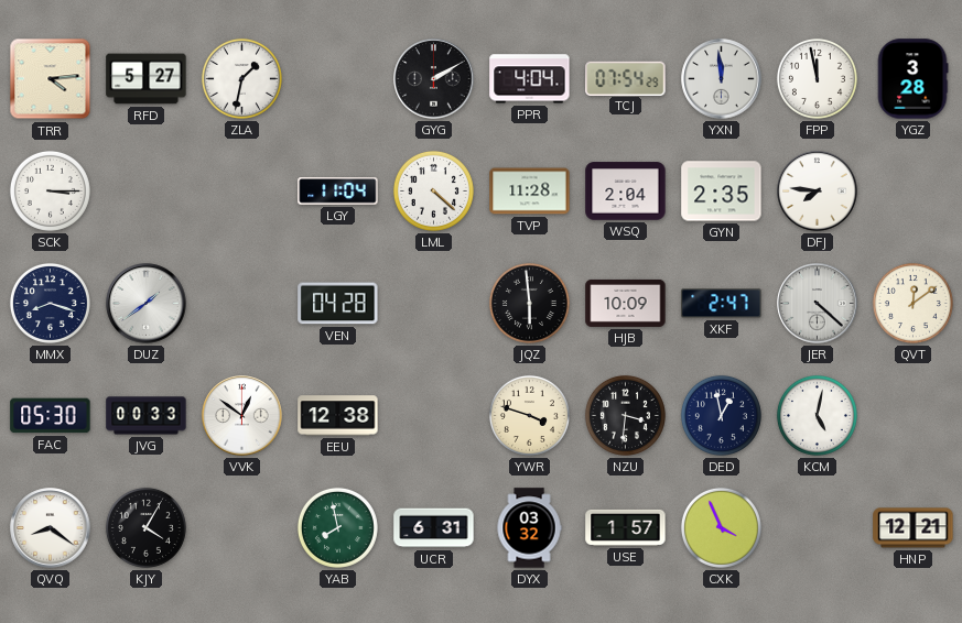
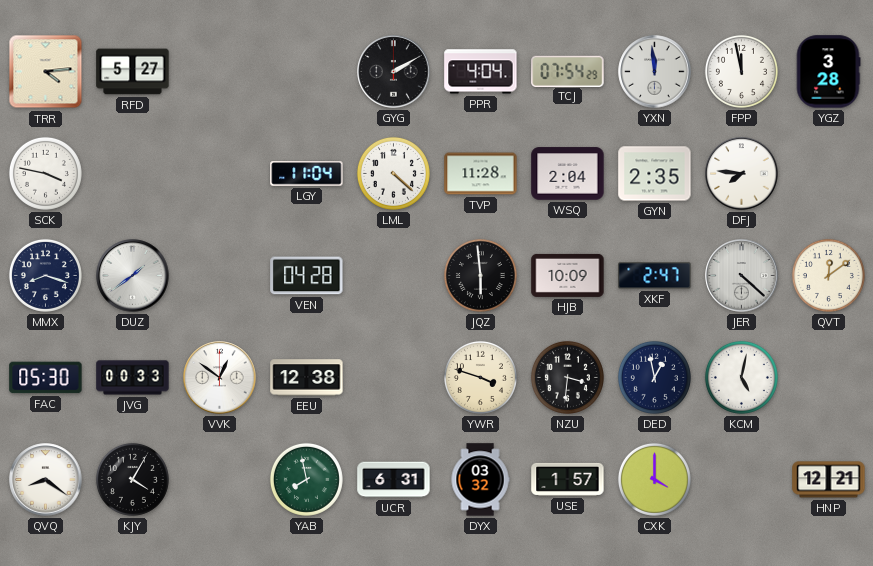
ZLA: 1:32 -> none (241, 78)
SCK: 3:15 -> 3:47 (45, 173)
CXK: 3:56 -> 4:00 (654, 479)
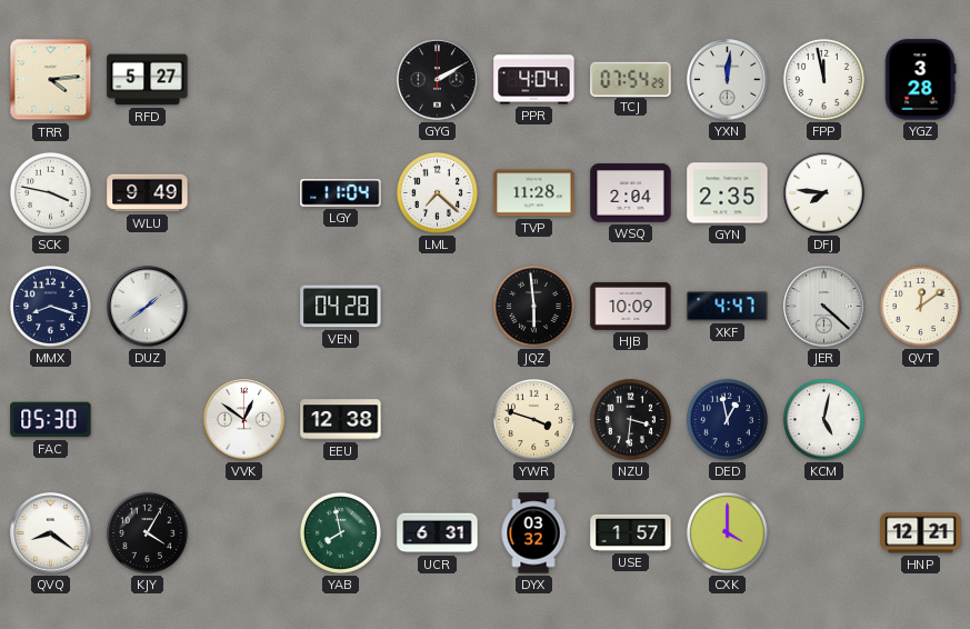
YXN: 11:59 -> 12:01 (728, 80)
WLU: none -> 9:49 (148, 193)
LML: 4:22 -> 7:22 (437, 192)
XKF: 2:47 -> 4:47 (728, 307)
JVG: 00:33 -> none (133, 378)
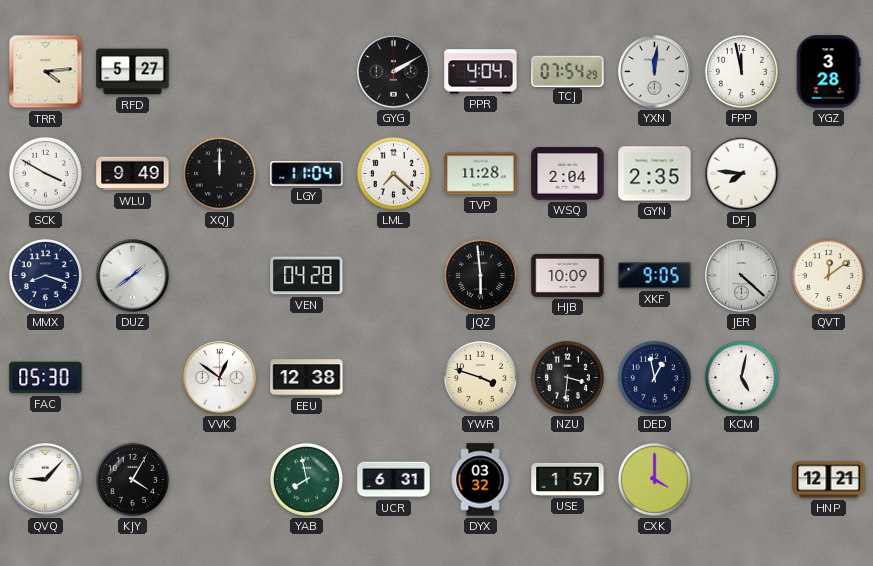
SCK: 3:47 -> 3:50 (45, 173)
XQJ: none -> 12:00 (219, 173)
XKF: 4:47 -> 9:05 (655, 276)
QVQ: 8:21 -> 9:07 (46, 480)
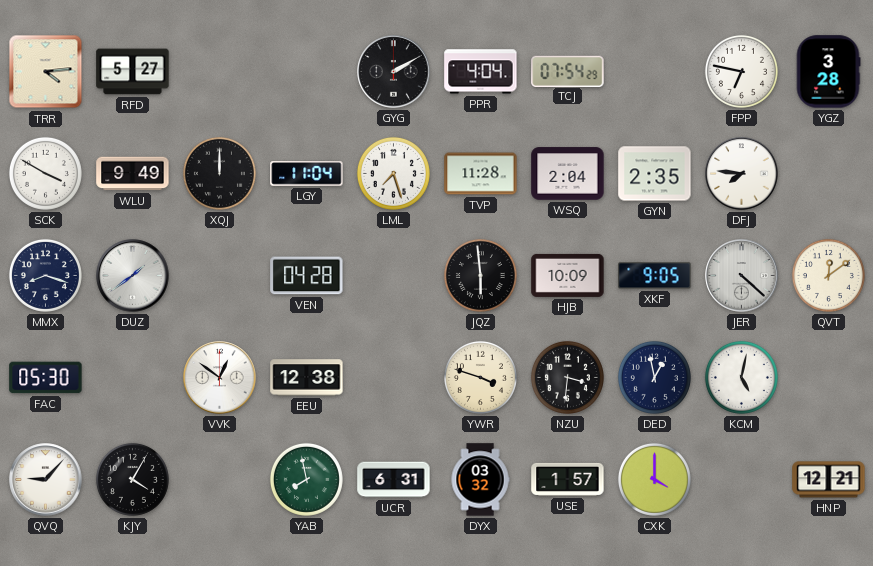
YXN: 12:01 -> none (655, 72)
FPP: 11:58 -> 6:47 (741, 71)
LML: 7:22 -> 7:27 (393, 173)
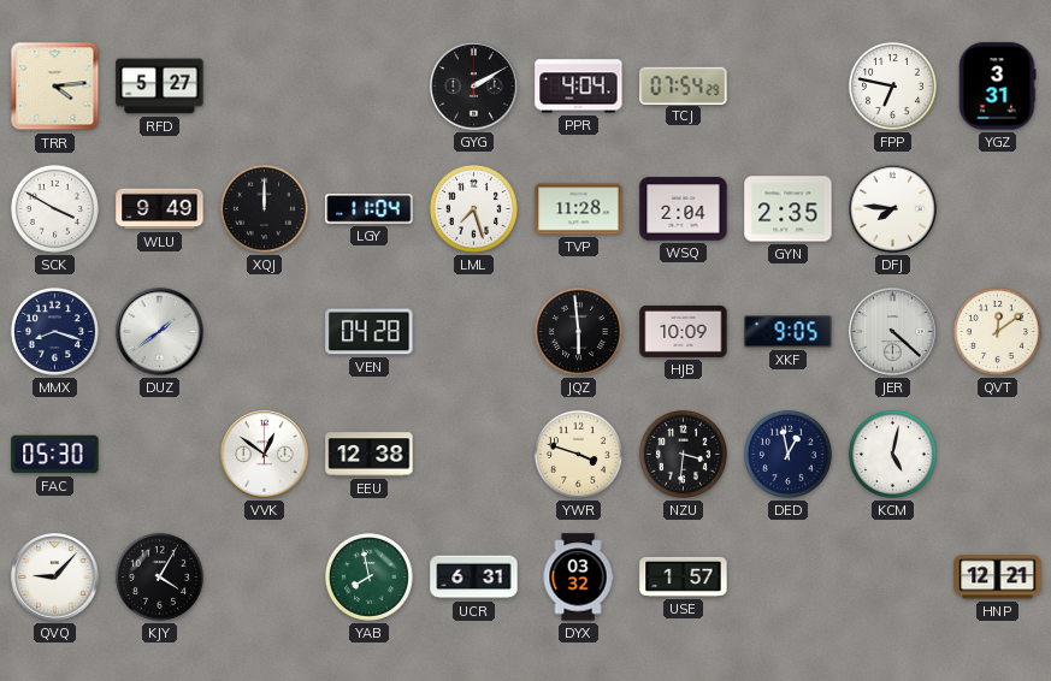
YGZ: 3:28 -> 3:31 (997, 87)
CXK: 4:00 -> none (654, 479)
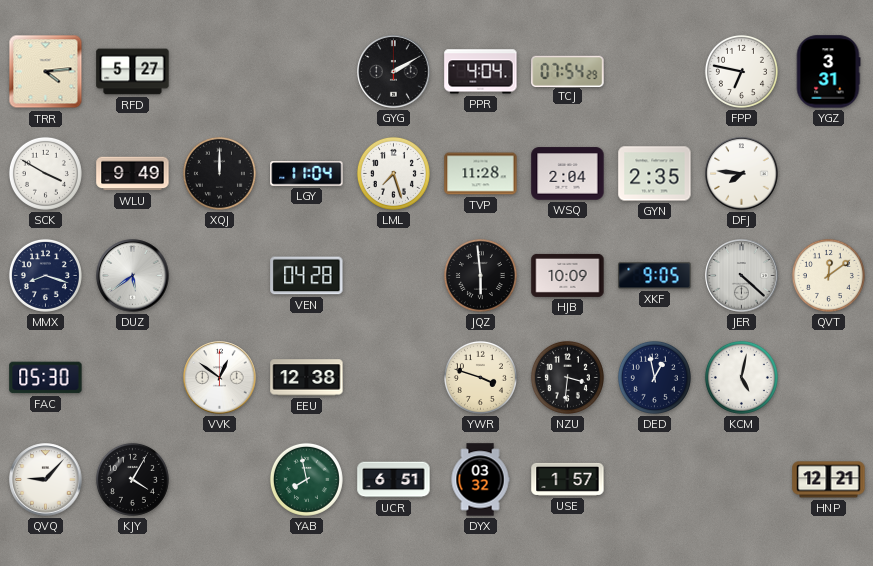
DUZ: 1:39 -> 5:39 (133, 276)
UCR: 6:31 -> 6:51 (394, 480)
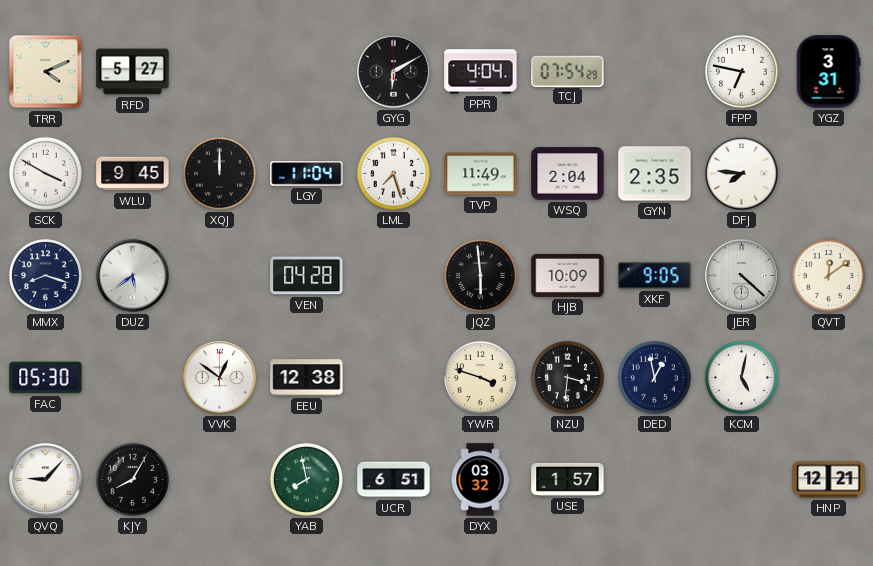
TRR: 4:14 -> 4:11 (46, 72)
GYG: 2:10 -> 6:10 (394, 72)
WLU: 9:49 -> 9:45 (133, 174)
TVP: 11:28 -> 11:49 (481, 174)
KJY: 4:05 -> 8:05 (132, 479)
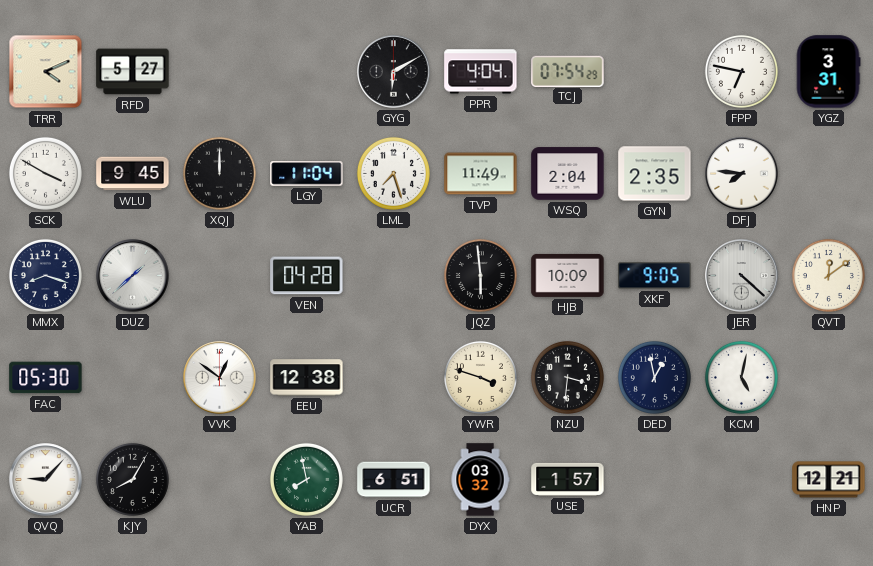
DUZ: 5:39 -> 1:38 (133, 276)
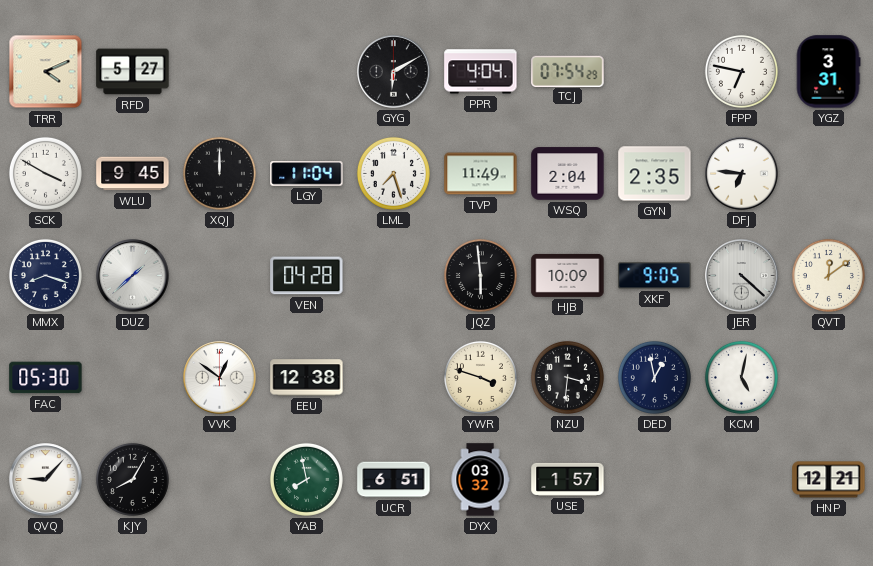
DFJ: 7:46 -> 6:46 (742, 174)
